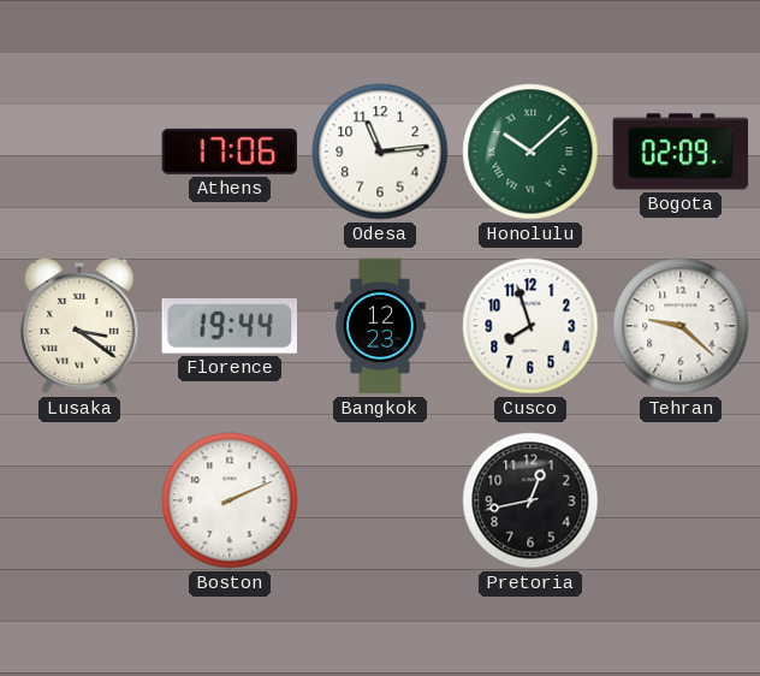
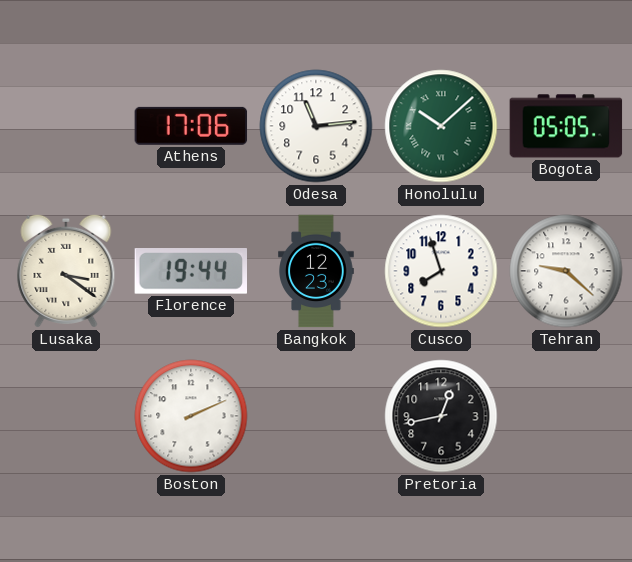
Bogota: 02:09 -> 05:05 (566, 126)
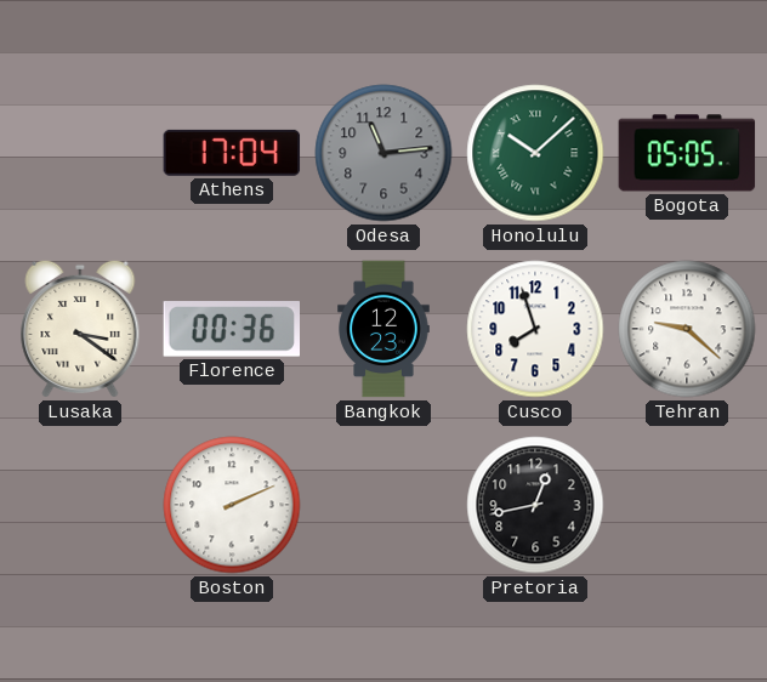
Athens: 17:06 -> 17:04 (232, 153)
Odesa dial: white -> grey (383, 153)
Florence: 19:44 -> 00:36 (232, 330)
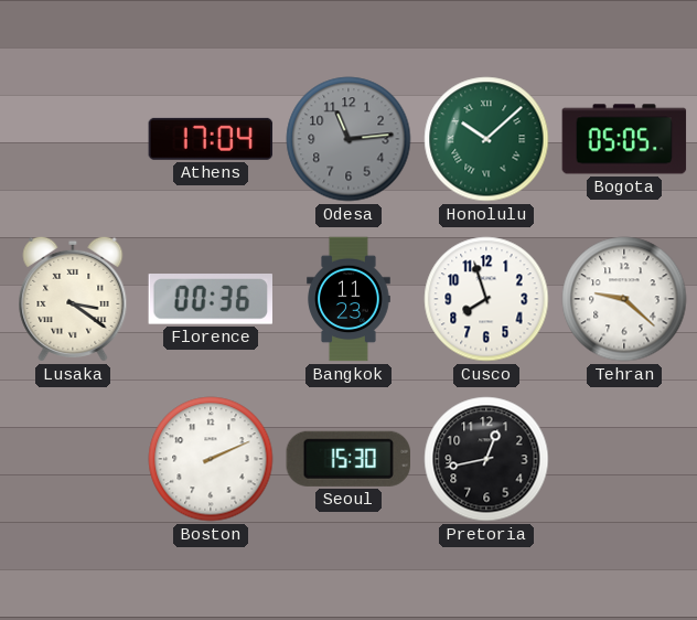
Bangkok: 12:23 -> 11:23 (349, 299)
Seoul: none -> 15:30 (347, 459)
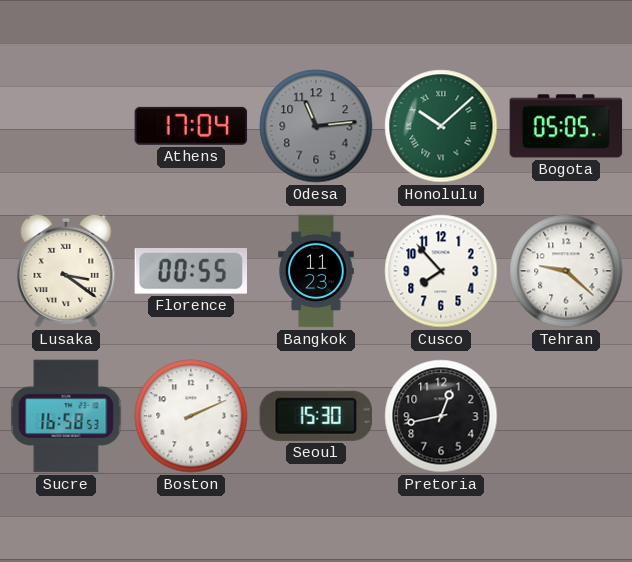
Florence: 00:36 -> 00:55 (191, 272)
Cusco: 7:57 -> 7:53 (441, 271)
Sucre: none -> 16:58 (66, 416)
